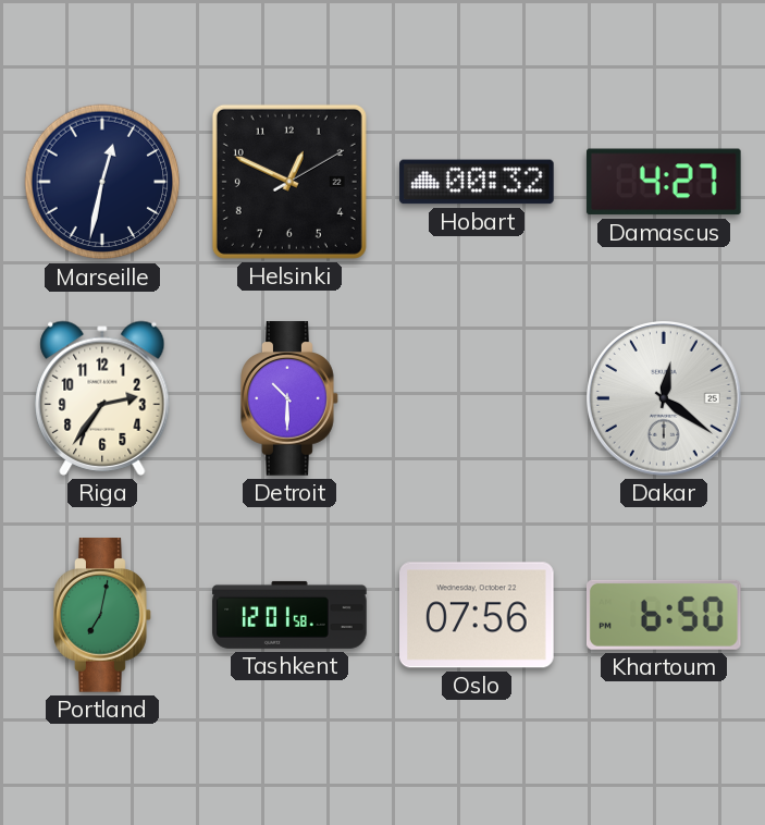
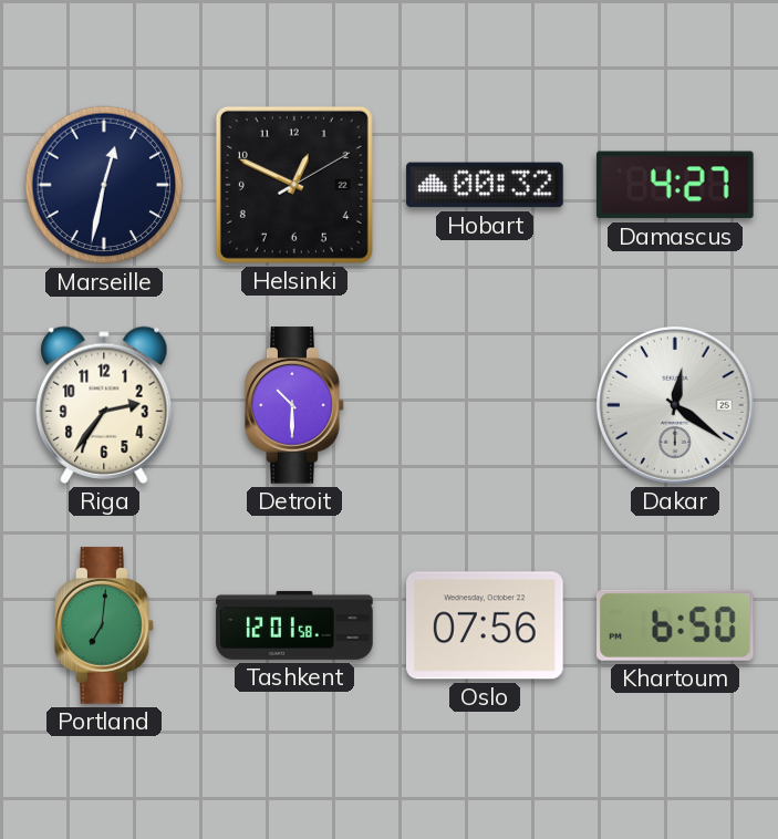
Portland: 7:02 -> 7:01 (104, 625)
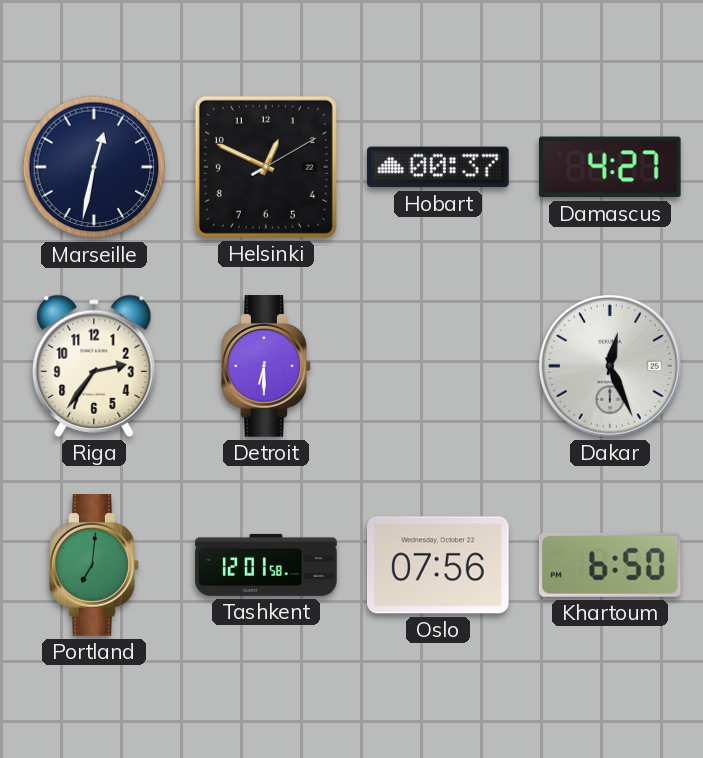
Hobart: 00:32 -> 00:37 (438, 167)
Detroit: 10:30 -> 6:30 (266, 366)
Dakar: 12:21 -> 12:26 (611, 367)
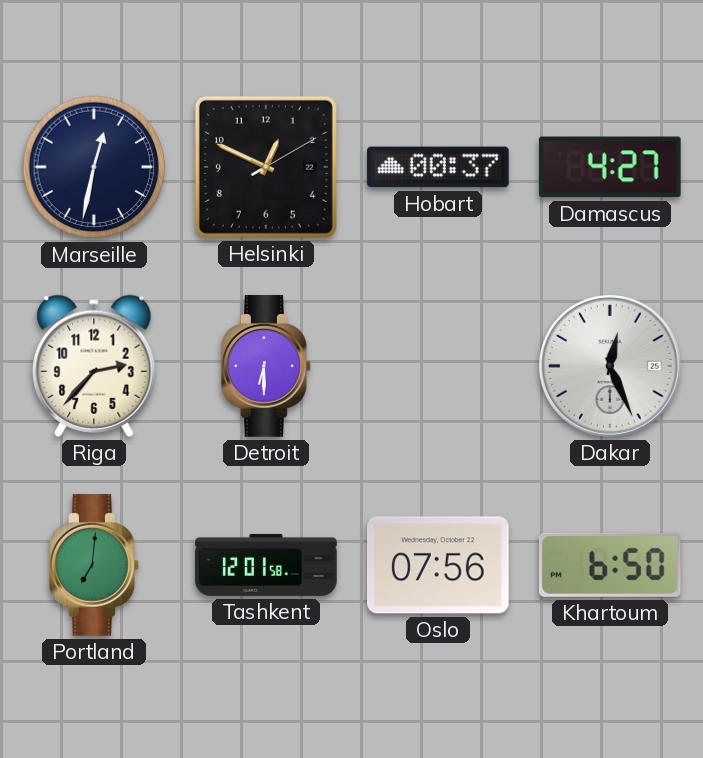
Riga: 2:36 -> 2:37 (94, 366)
